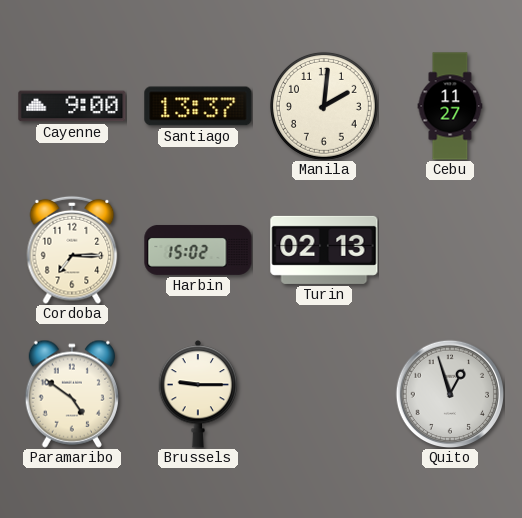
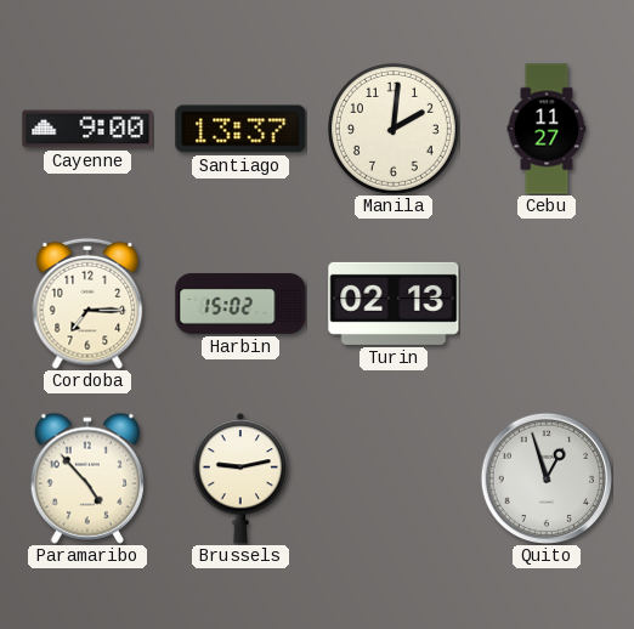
Paramaribo: 4:51 -> 4:53 (87, 478)
Brussels: 9:15 -> 9:13 (240, 478)
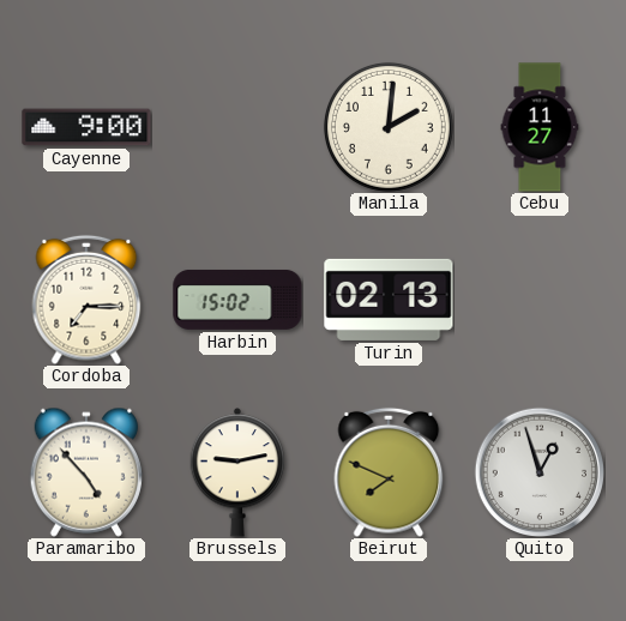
Santiago: 13:37 -> none (240, 129)
Beirut: none -> 7:49 (389, 472)
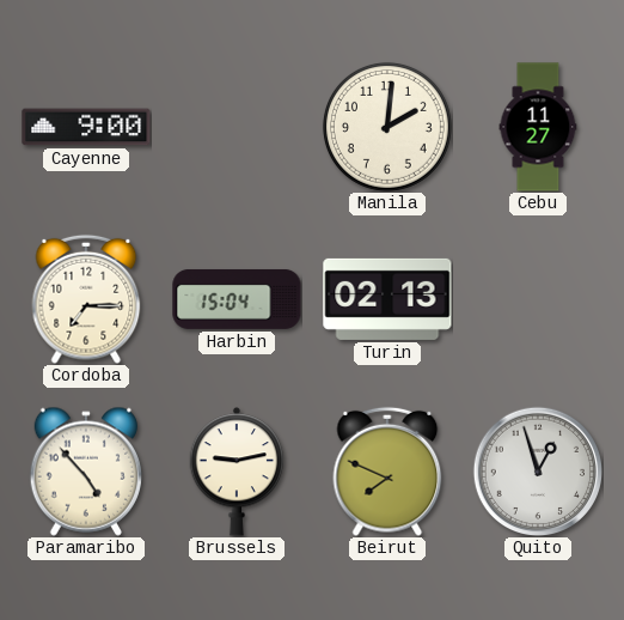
Harbin: 15:02 -> 15:04 (237, 299)
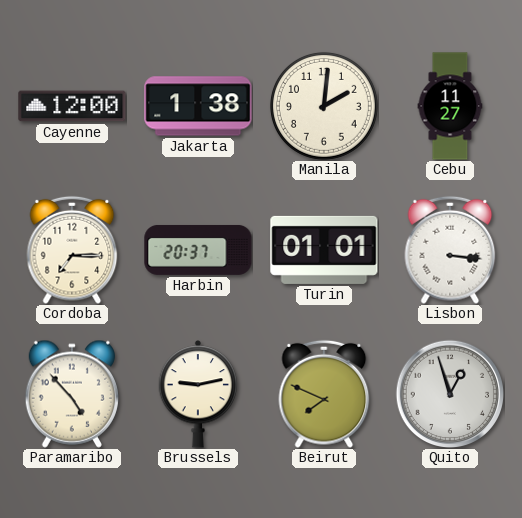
Cayenne: 9:00 -> 12:00 (72, 106)
Jakarta: none -> 1:38 (198, 106)
Harbin: 15:04 -> 20:37 (198, 250)
Turin: 02:13 -> 01:01 (324, 250)
Lisbon: none -> 3:16 (450, 250)
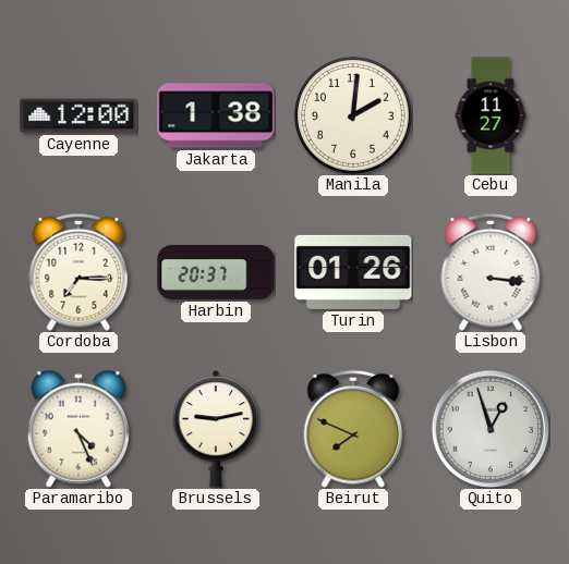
Turin: 01:01 -> 01:26 (353, 272)
Paramaribo: 4:53 -> 4:26 (78, 429)
